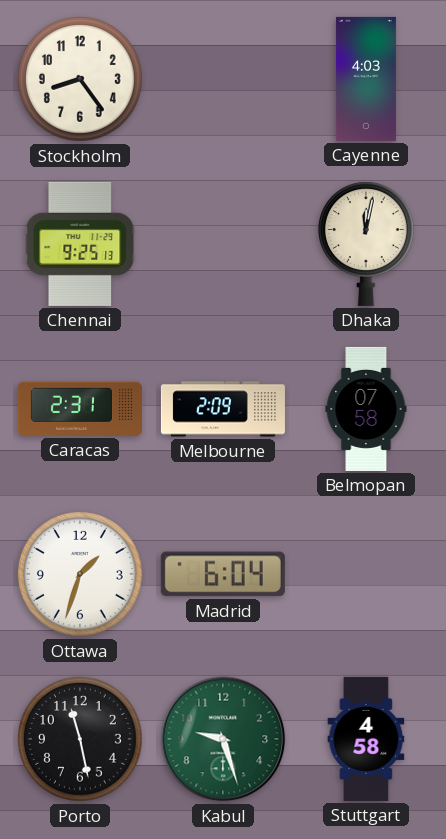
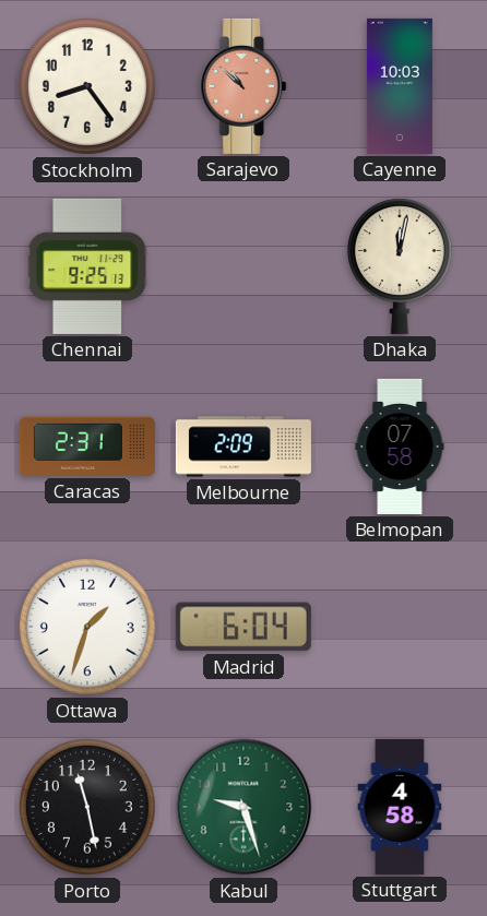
Sarajevo: none -> 10:52 (243, 86)
Cayenne: 4:03 -> 10:03 (400, 86)
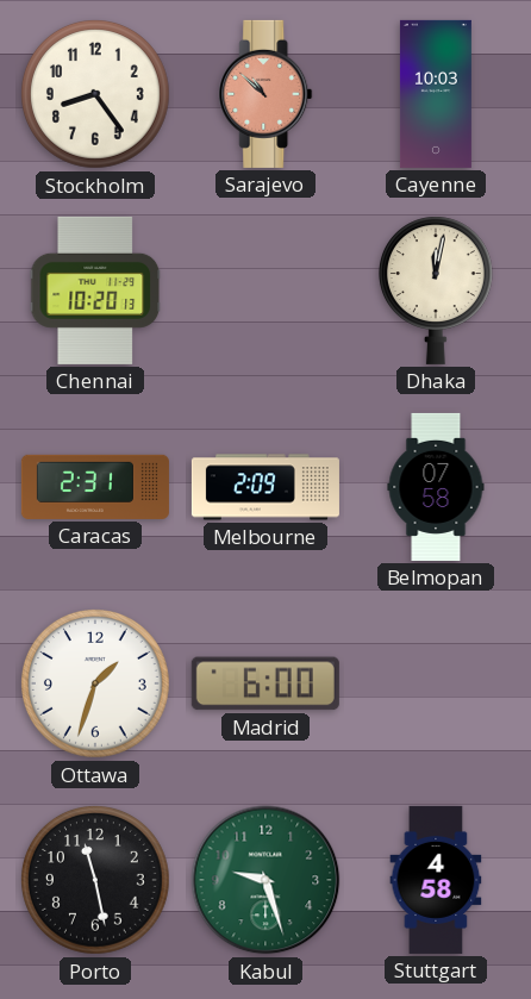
Chennai: 9:25 -> 10:20 (95, 291)
Madrid: 6:04 -> 6:00 (265, 683)
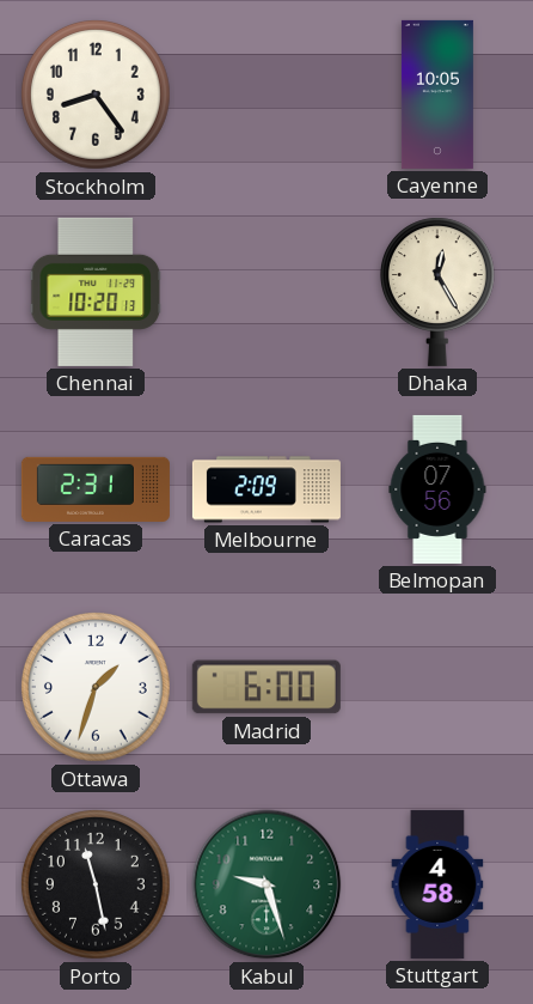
Sarajevo: 10:52 -> none (265, 94)
Cayenne: 10:03 -> 10:05 (437, 95)
Dhaka: 12:02 -> 12:25 (437, 292)
Belmopan: 07:58 -> 07:56 (437, 489)
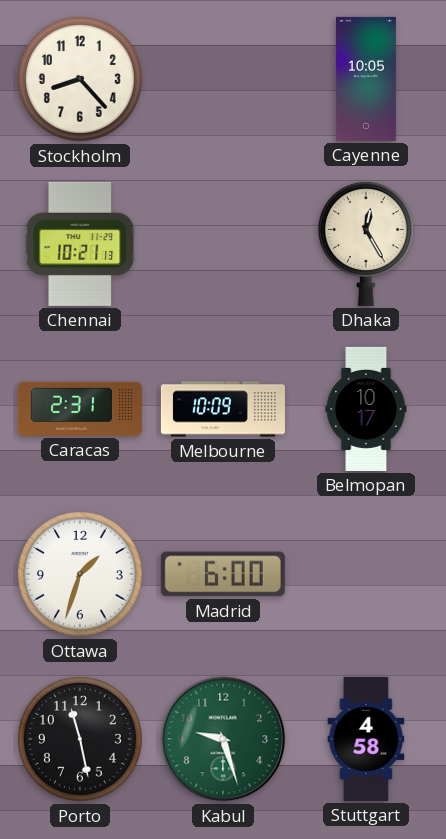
Stockholm: 8:24 -> 8:23 (81, 80)
Chennai: 10:20 -> 10:21 (80, 244)
Melbourne: 2:09 -> 10:09 (223, 409)
Belmopan: 07:56 -> 10:17 (366, 409)
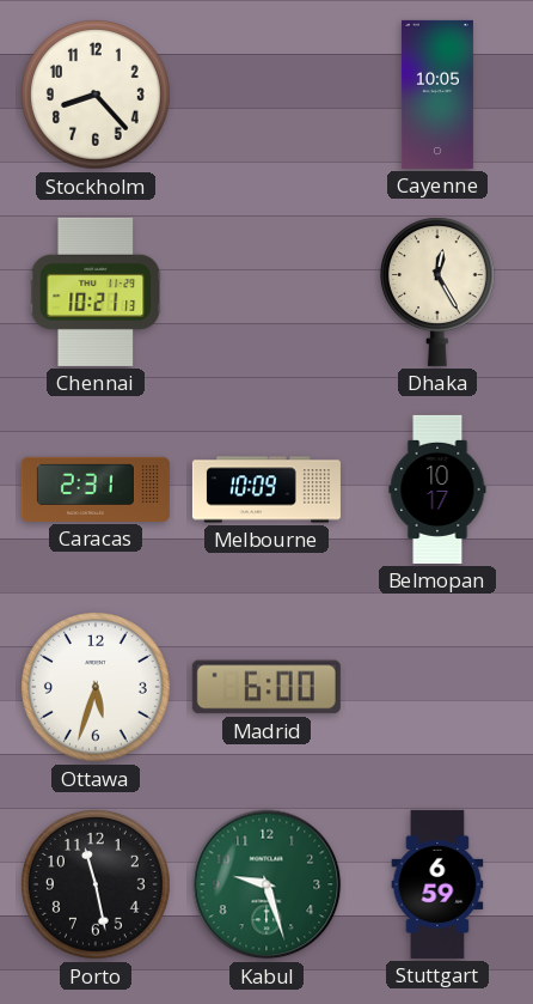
Ottawa: 1:33 -> 5:33 (97, 688)
Stuttgart: 4:58 -> 6:59 (437, 884)
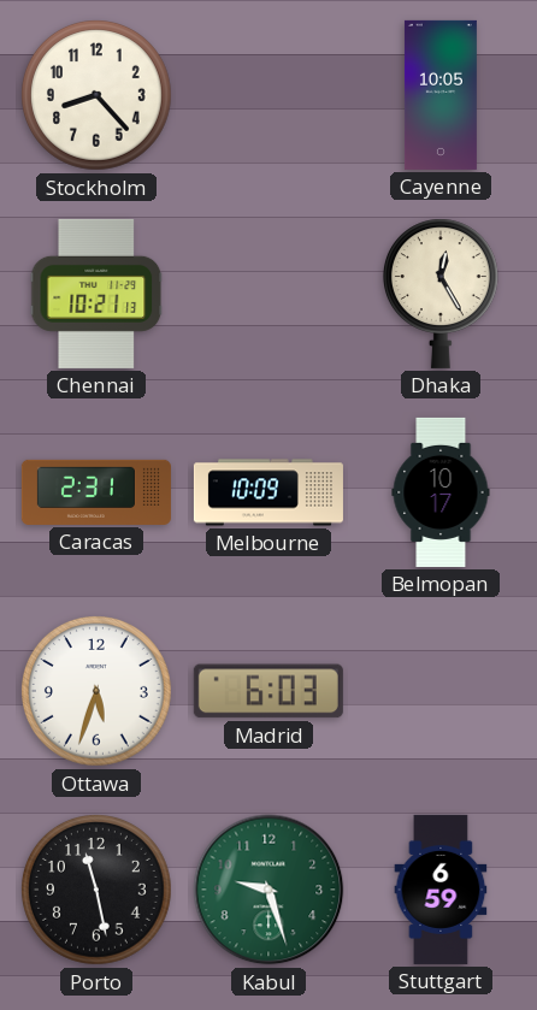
Madrid: 6:00 -> 6:03 (268, 691)
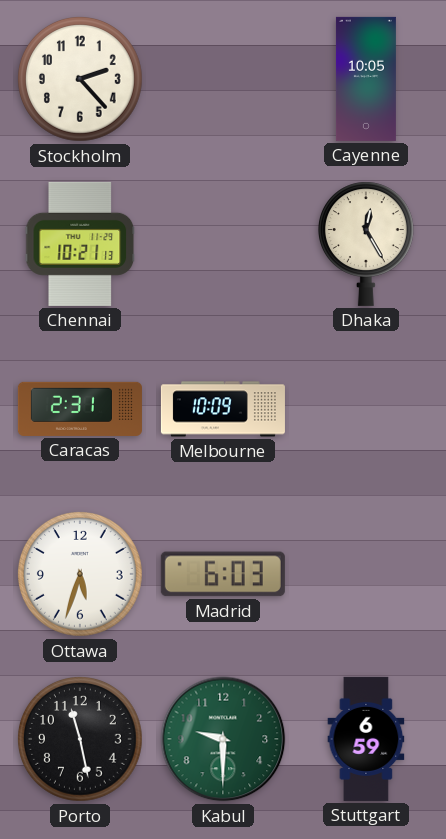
Stockholm: 8:23 -> 2:23 (81, 80)
Belmopan: 10:17 -> none (441, 492)
Kabul: 9:27 -> 9:30 (223, 739)
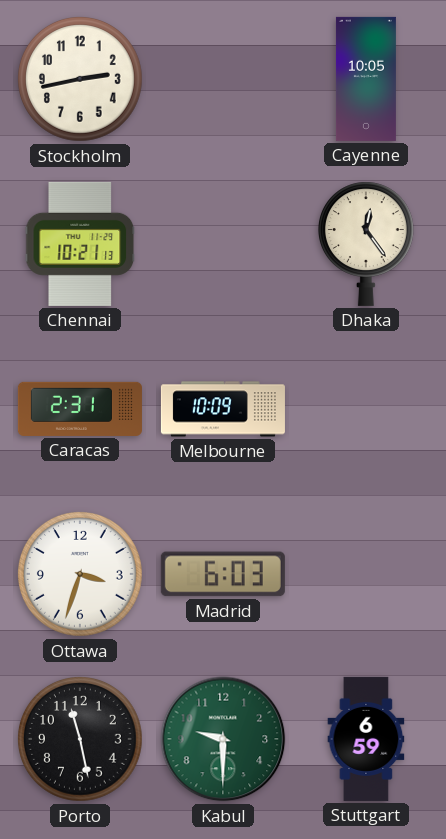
Stockholm: 2:23 -> 2:43 (81, 80)
Dhaka: 12:25 -> 12:24 (366, 244)
Ottawa: 5:33 -> 3:33 (81, 575)
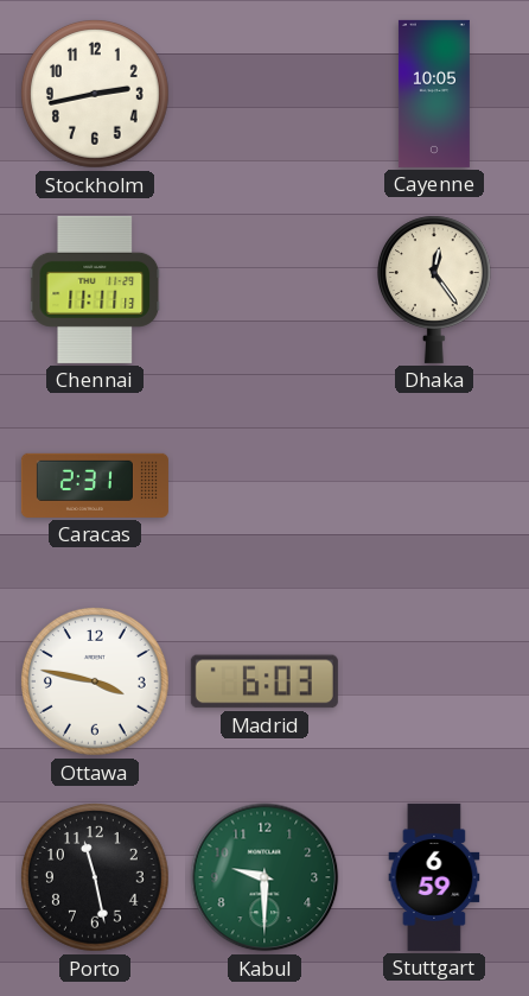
Chennai: 10:21 -> 11:11 (95, 290)
Melbourne: 10:09 -> none (223, 409)
Ottawa: 3:33 -> 3:47 (96, 683)
